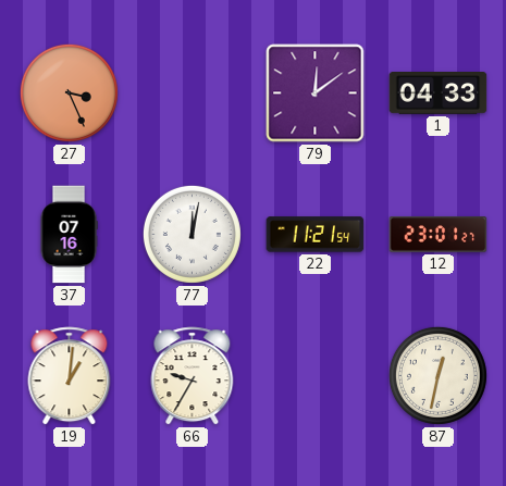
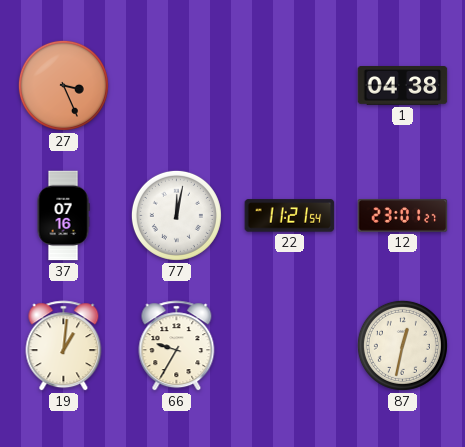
79: 12:09 -> none (316, 94)
1: 04:33 -> 04:38 (403, 86)
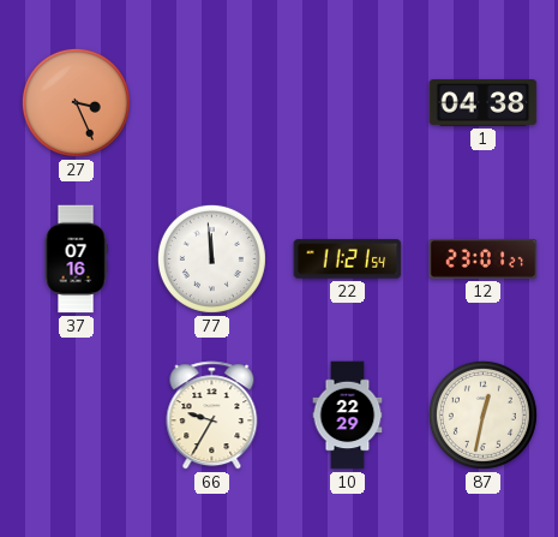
77: 12:02 -> 11:59 (211, 258)
19: 1:01 -> none (64, 346)
10: none -> 22:29 (348, 416)
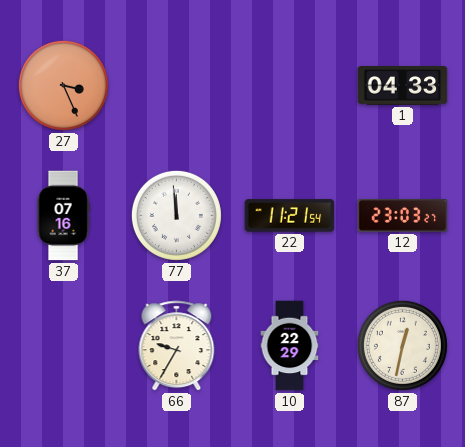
1: 04:38 -> 04:33 (403, 86)
12: 23:01 -> 23:03 (403, 216)
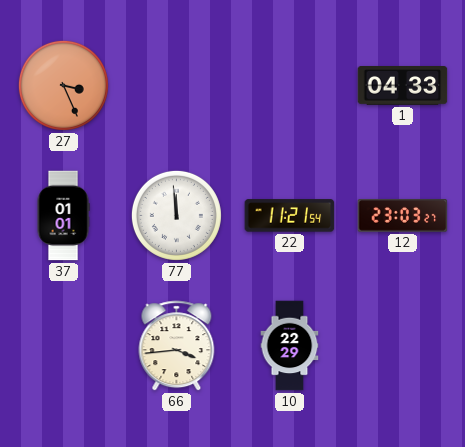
37: 07:16 -> 01:01 (63, 216)
66: 9:35 -> 3:44 (177, 346)
87: 12:32 -> none (402, 345)
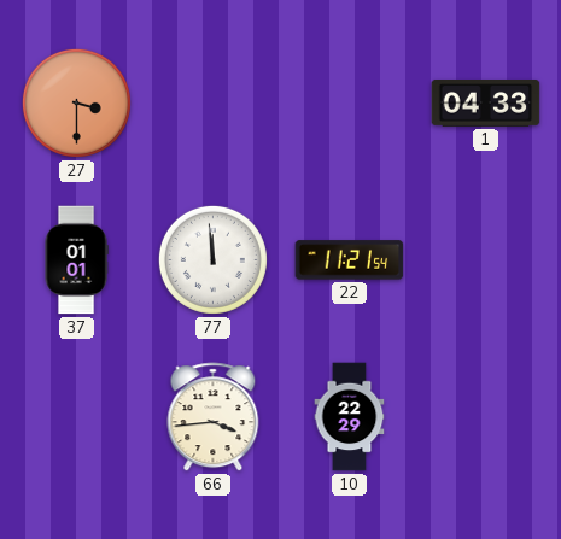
27: 3:26 -> 3:30 (76, 102)
12: 23:03 -> none (403, 216)
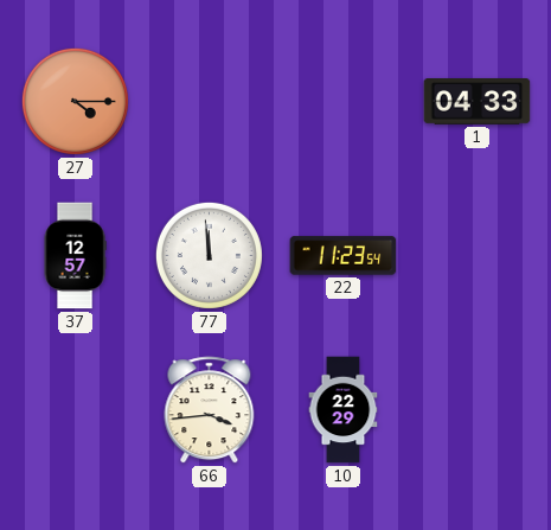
27: 3:30 -> 4:15 (75, 101)
37: 01:01 -> 12:57 (75, 256)
22: 11:21 -> 11:23 (344, 256)
